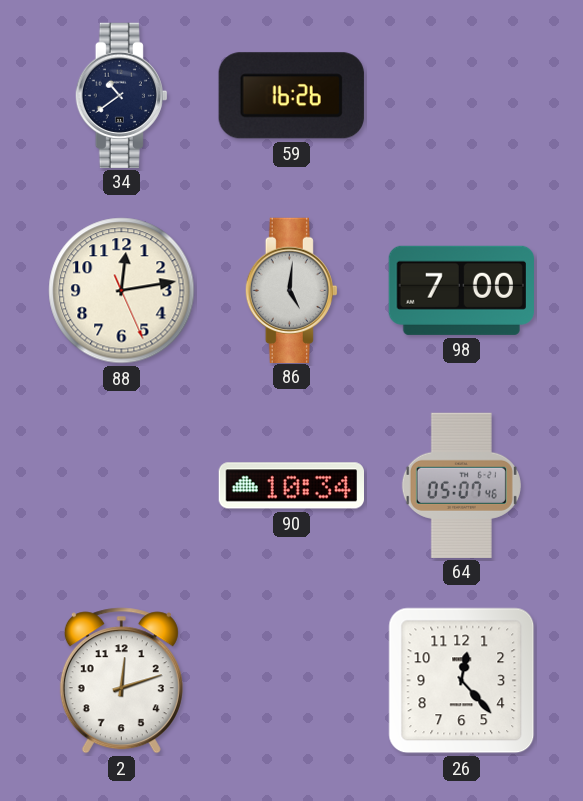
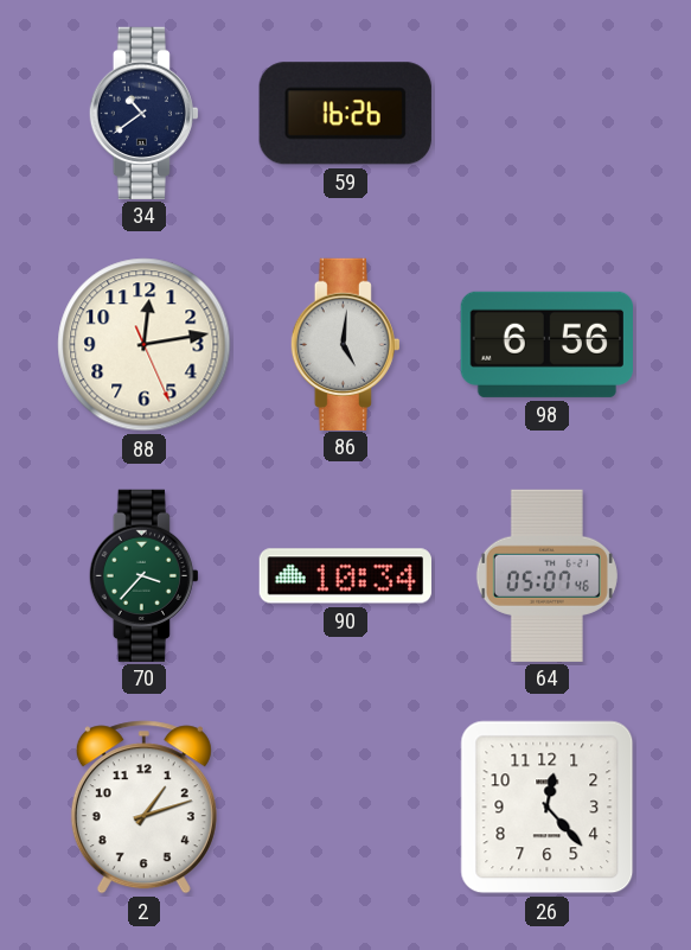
98: 7:00 -> 6:56 (546, 344)
70: none -> 3:37 (143, 575)
2: 12:12 -> 1:12 (143, 808)
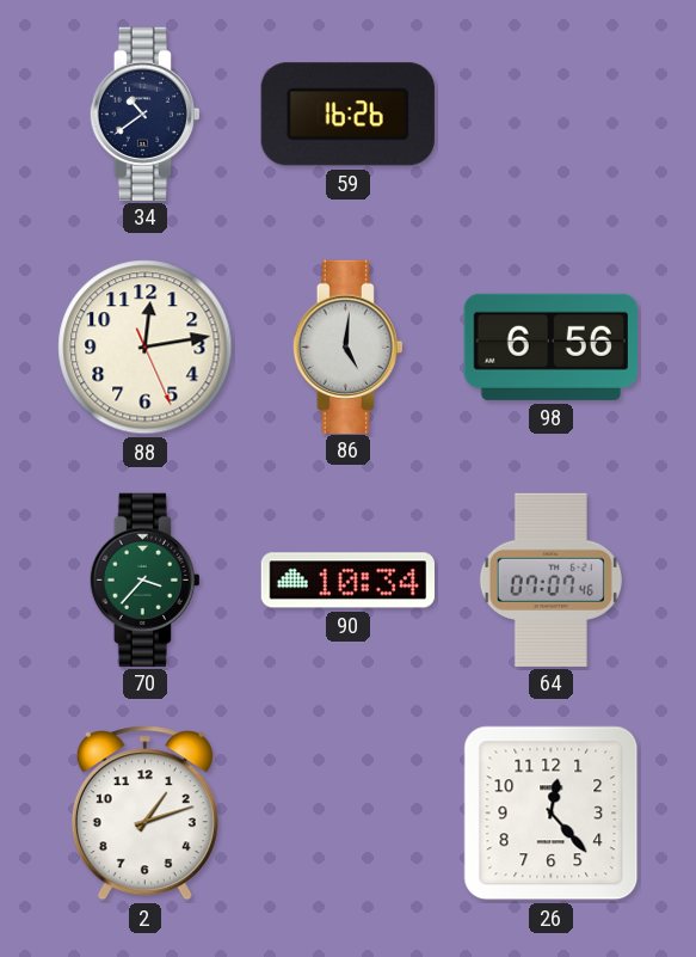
64: 05:07 -> 07:07 (550, 579)
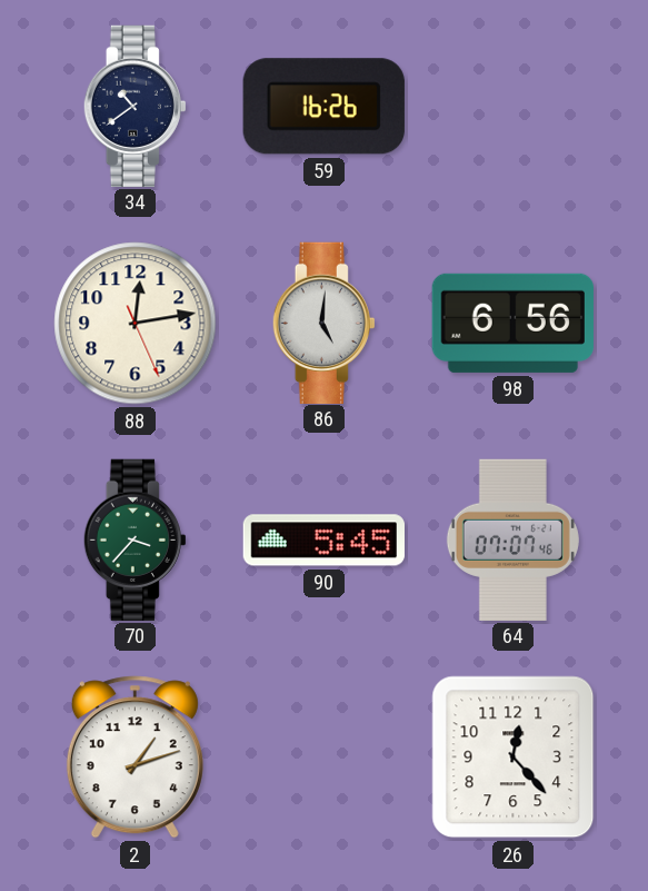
90: 10:34 -> 5:45 (323, 541)
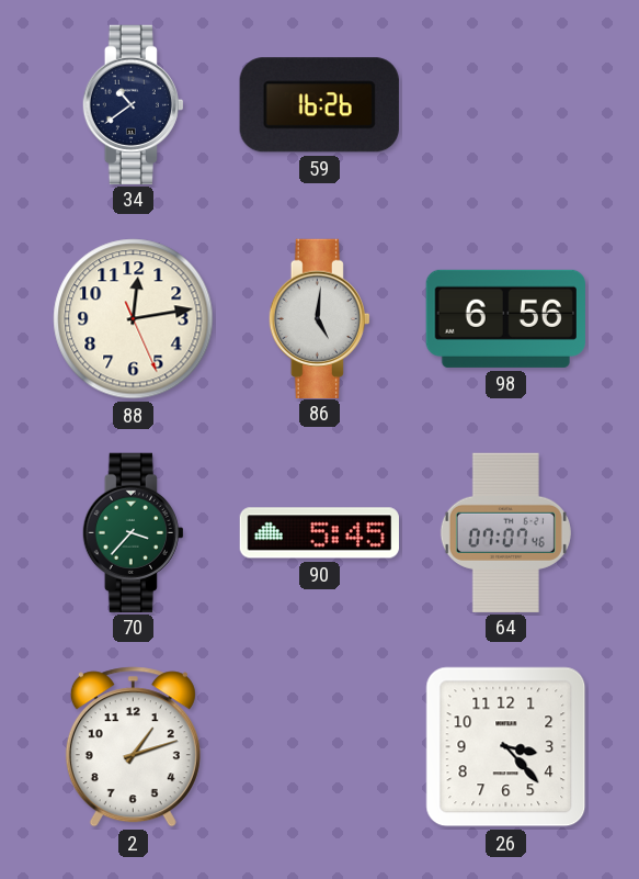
26: 12:23 -> 3:23 (506, 747)
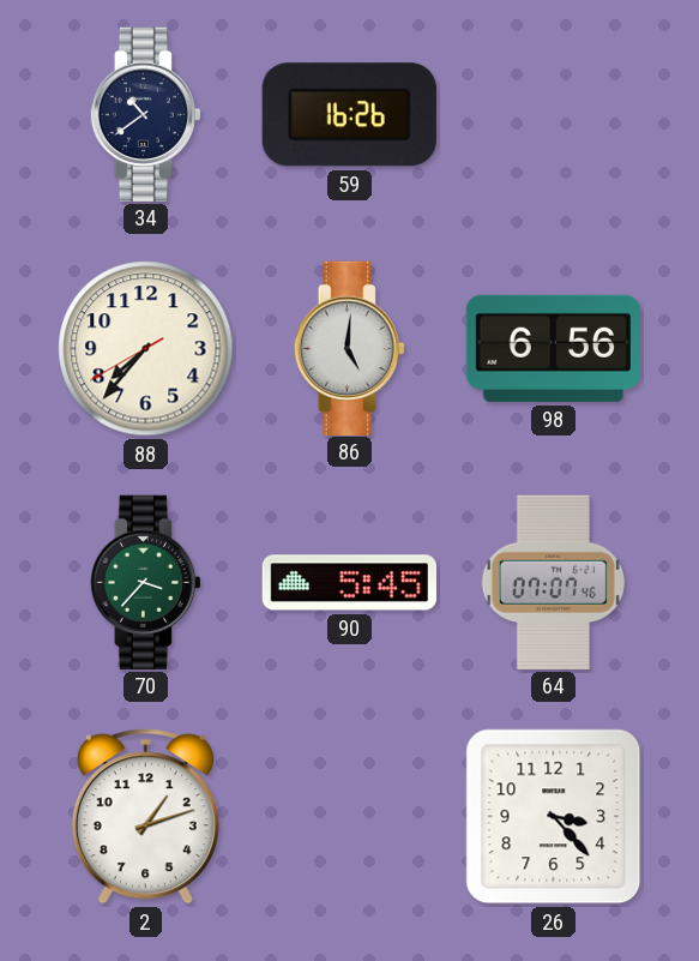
88: 12:13 -> 7:36 (146, 349)
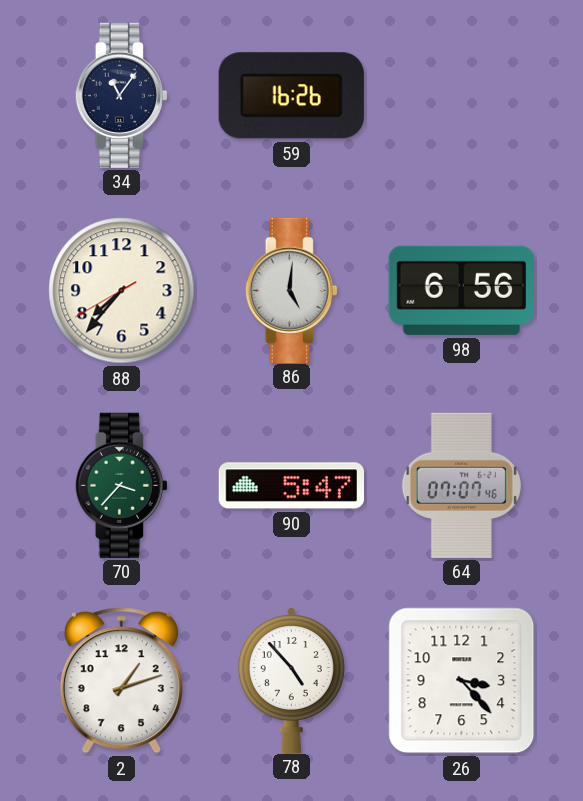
34: 10:39 -> 11:06 (121, 95)
90: 5:45 -> 5:47 (291, 486)
78: none -> 4:53 (291, 680)
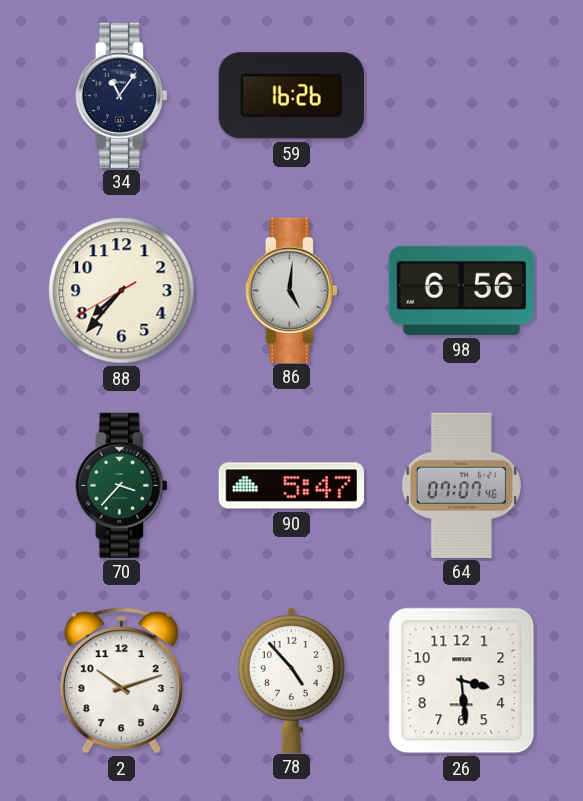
2: 1:12 -> 10:12 (121, 681)
26: 3:23 -> 3:29 (462, 681)
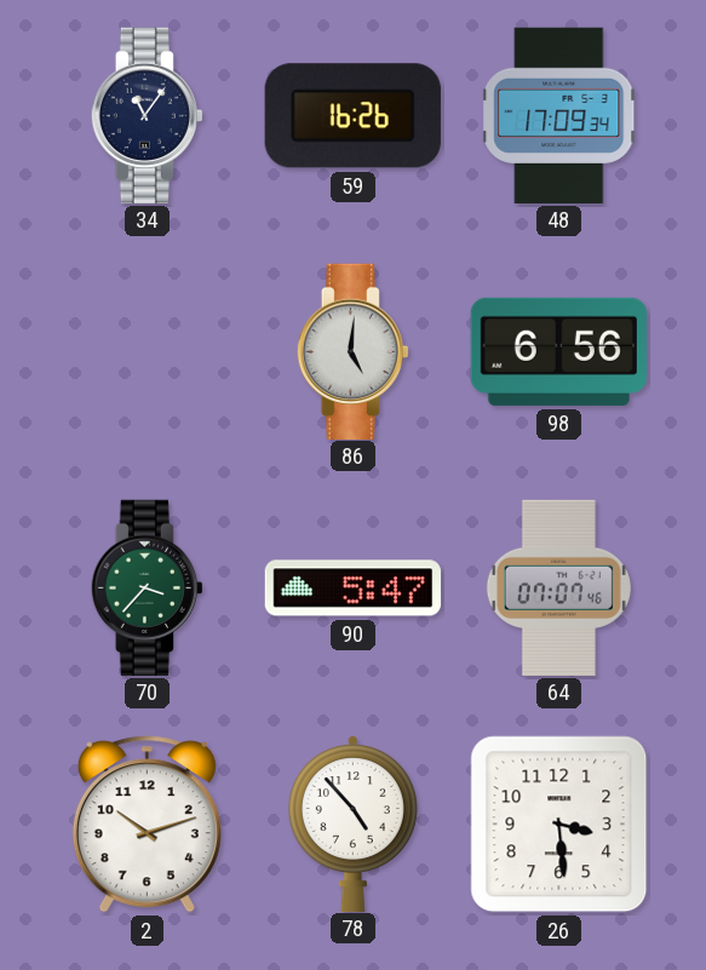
48: none -> 17:09 (559, 115)
88: 7:36 -> none (122, 291)
